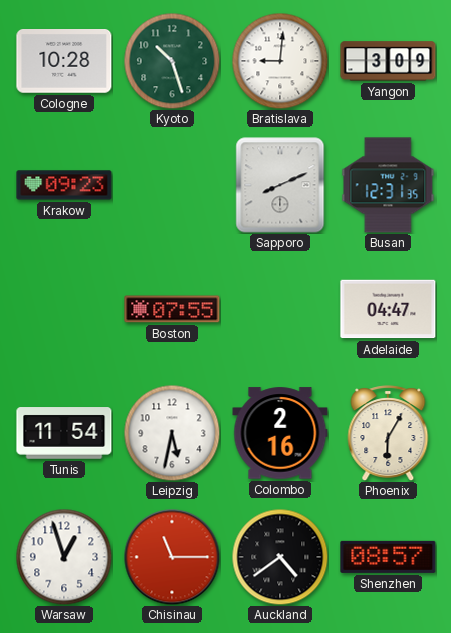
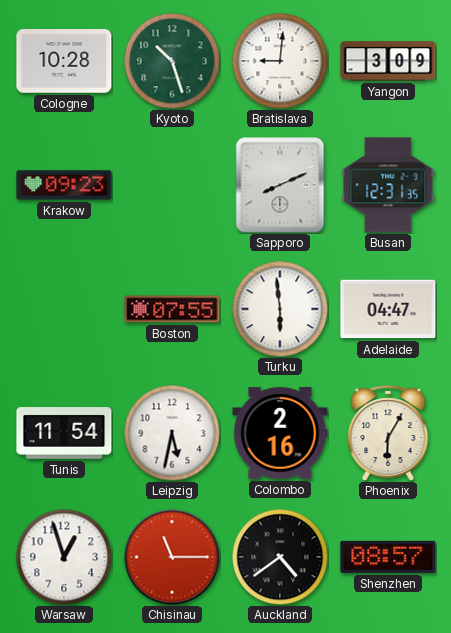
Turku: none -> 5:59 (280, 309)
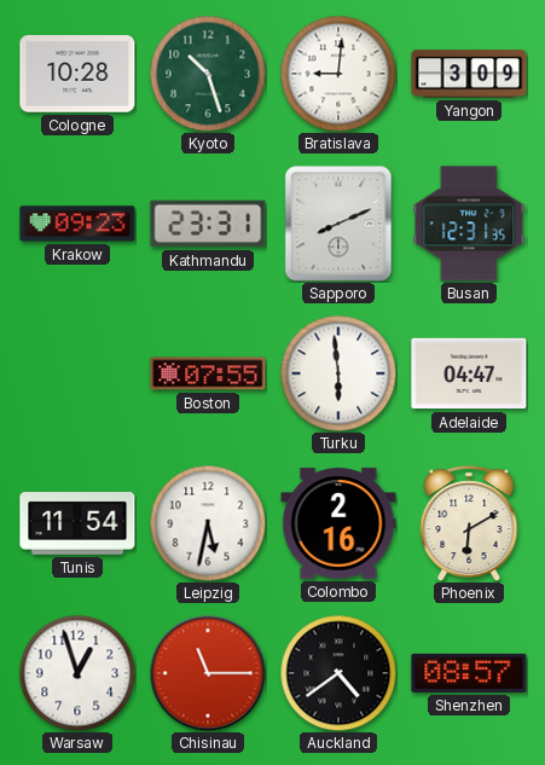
Kathmandu: none -> 23:31 (208, 224)
Phoenix: 6:05 -> 6:10 (469, 523)
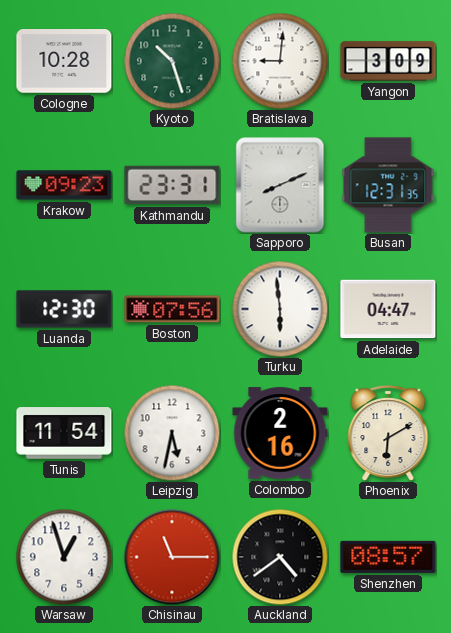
Luanda: none -> 12:30 (64, 309)
Boston: 07:55 -> 07:56 (172, 309)
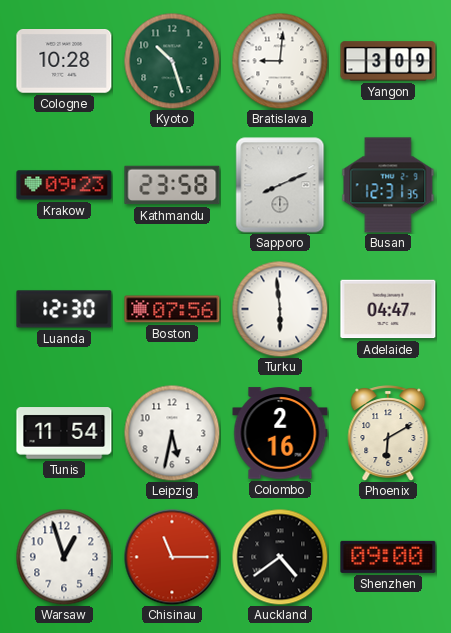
Kathmandu: 23:31 -> 23:58 (172, 185)
Shenzhen: 08:57 -> 09:00 (388, 557)
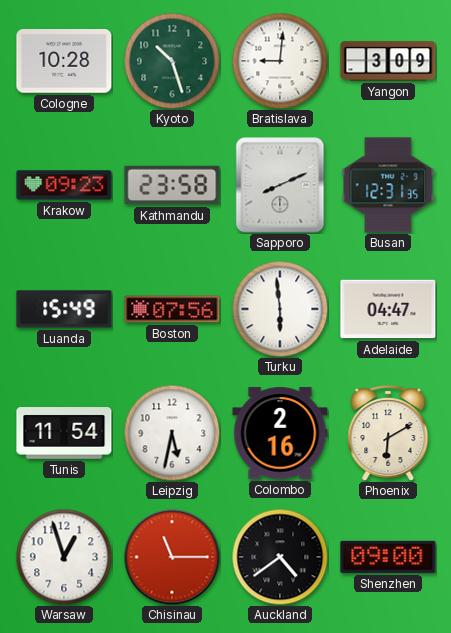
Luanda: 12:30 -> 15:49 (64, 309)
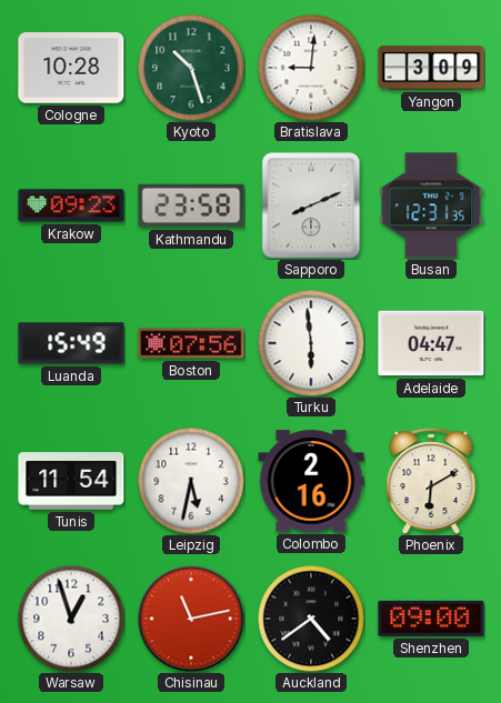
Chisinau: 11:15 -> 11:13 (191, 619)
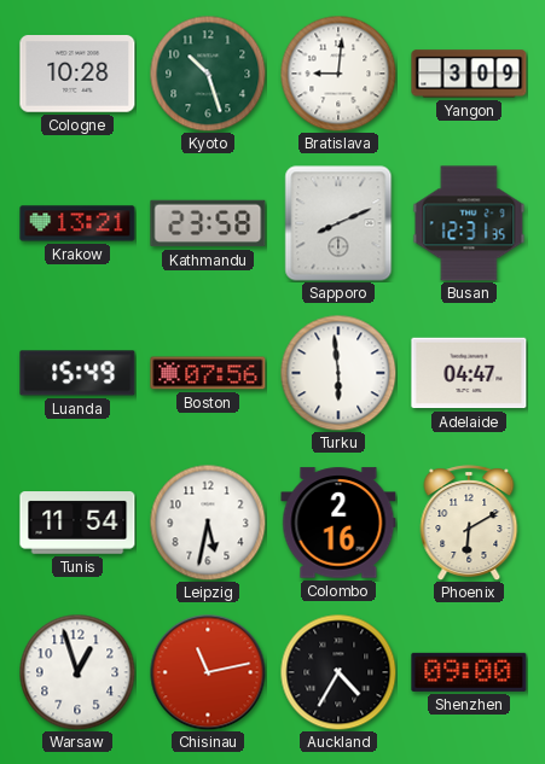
Krakow: 09:23 -> 13:21 (77, 223)
Auckland: 4:39 -> 4:35 (338, 672)
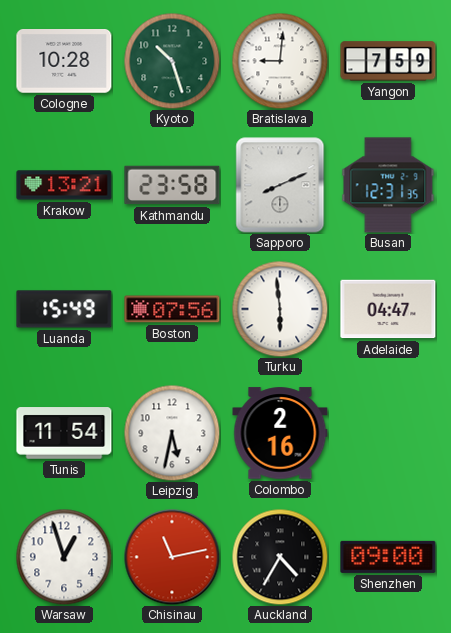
Yangon: 3:09 -> 7:59 (388, 61)
Phoenix: 6:10 -> none (469, 523)
